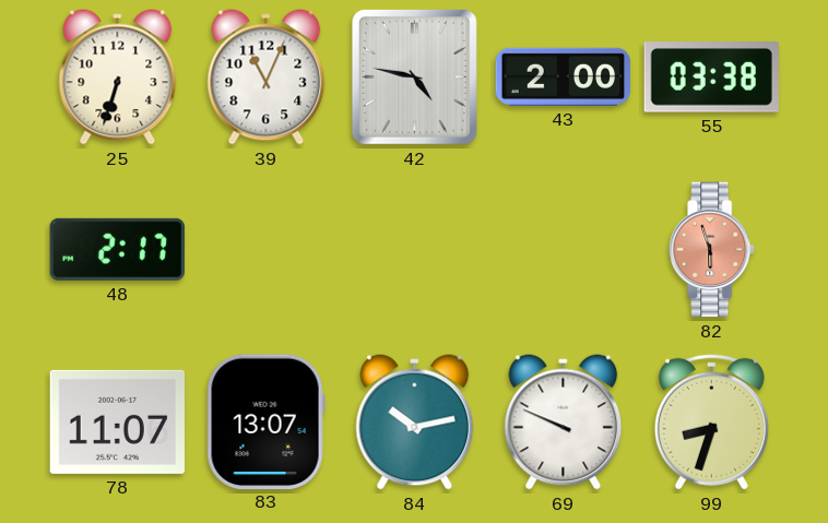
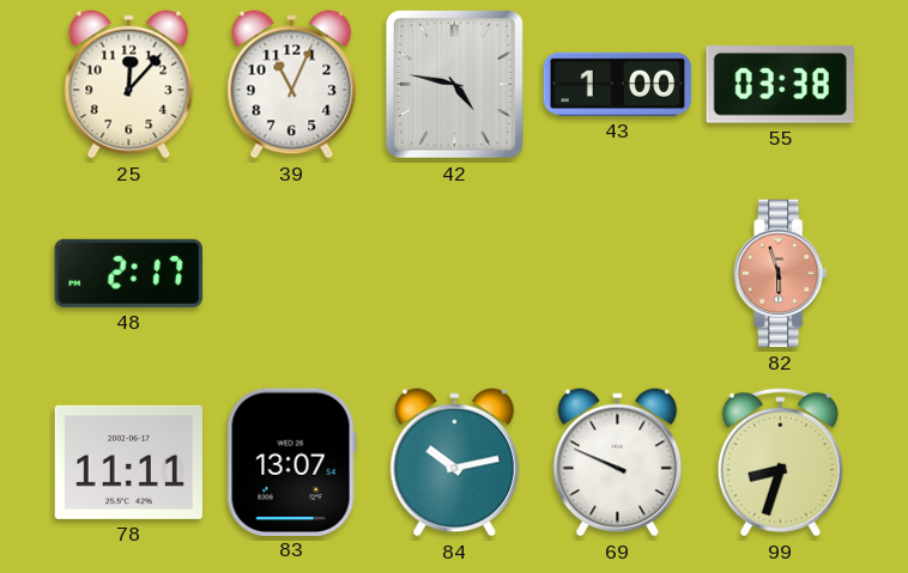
25: 6:33 -> 12:07 (129, 85)
43: 2:00 -> 1:00 (618, 84)
78: 11:07 -> 11:11 (129, 462)
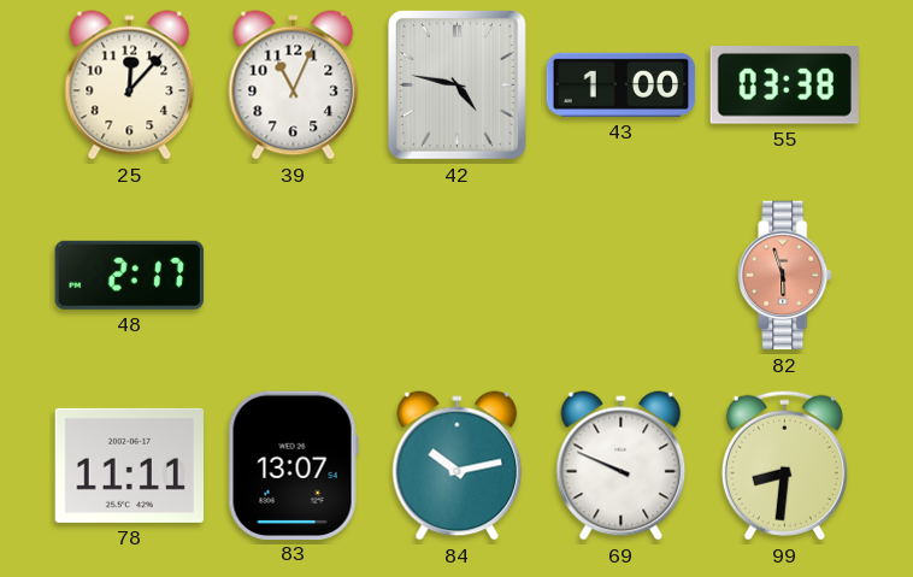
99: 8:33 -> 8:31 (784, 465)
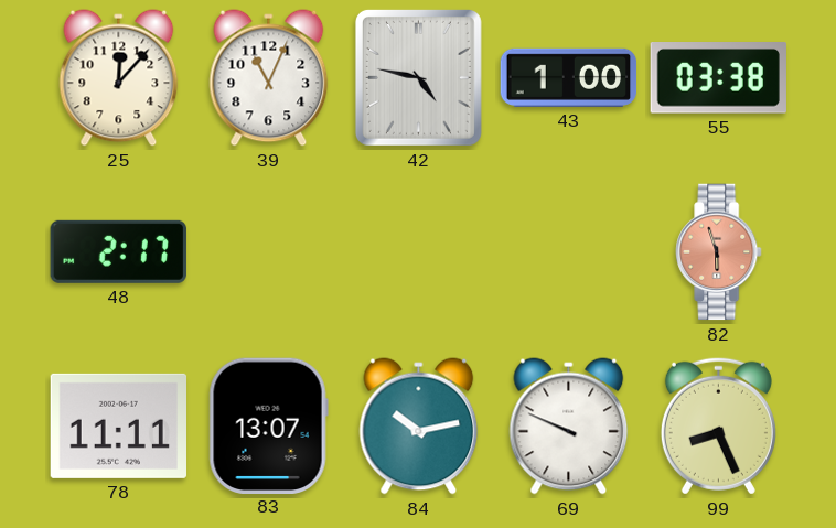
99: 8:31 -> 8:26 (718, 425)
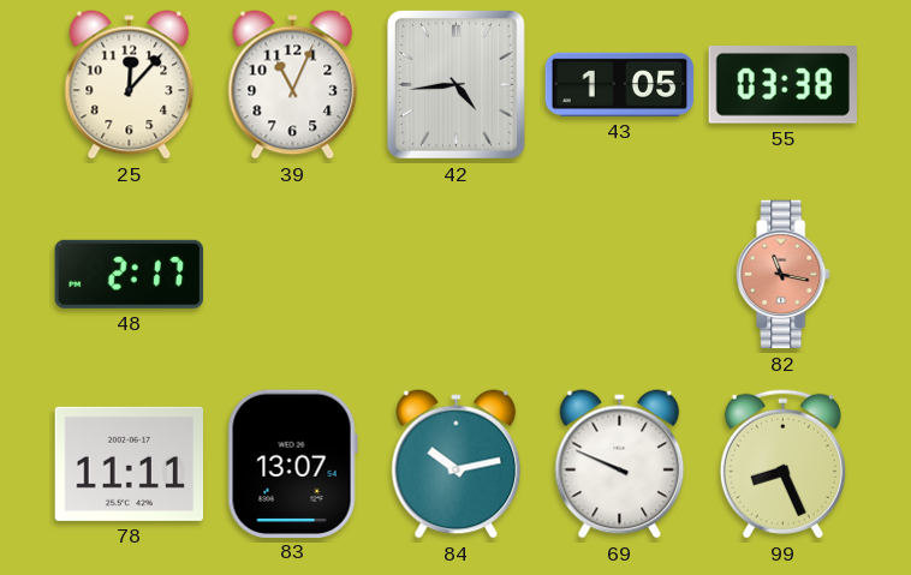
42: 4:47 -> 4:44 (455, 84)
43: 1:00 -> 1:05 (620, 84)
82: 5:57 -> 11:17 (784, 275)
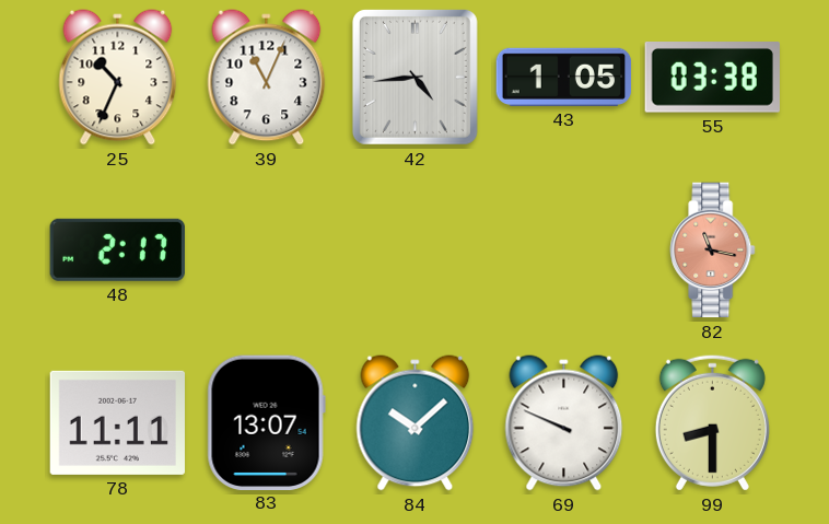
25: 12:07 -> 10:34 (118, 78)
84: 10:13 -> 10:08 (416, 423)
99: 8:26 -> 8:30 (712, 422)
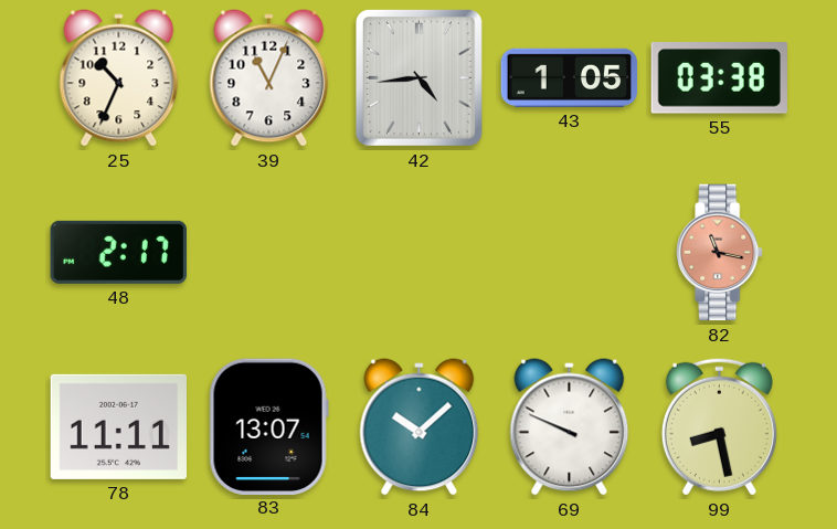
99: 8:30 -> 8:28 (719, 426)
